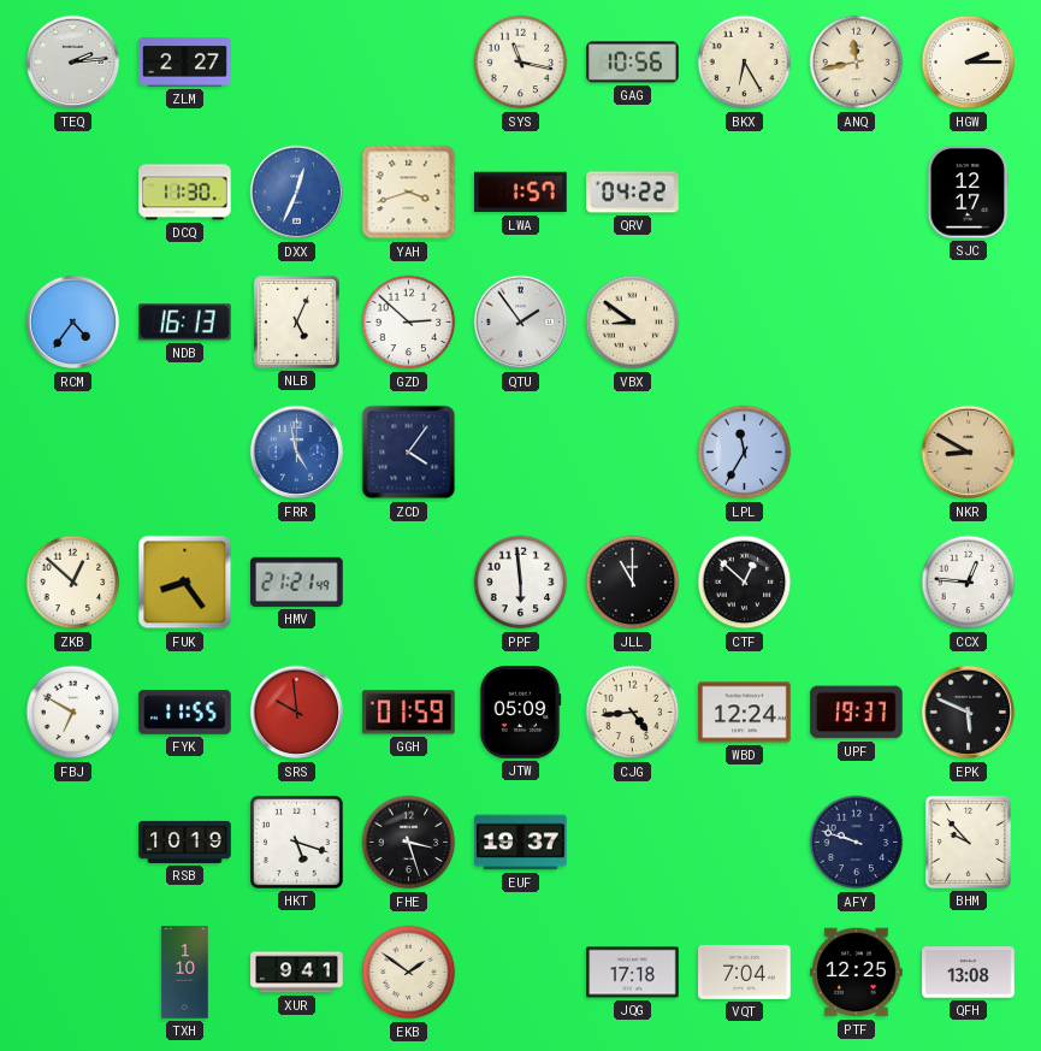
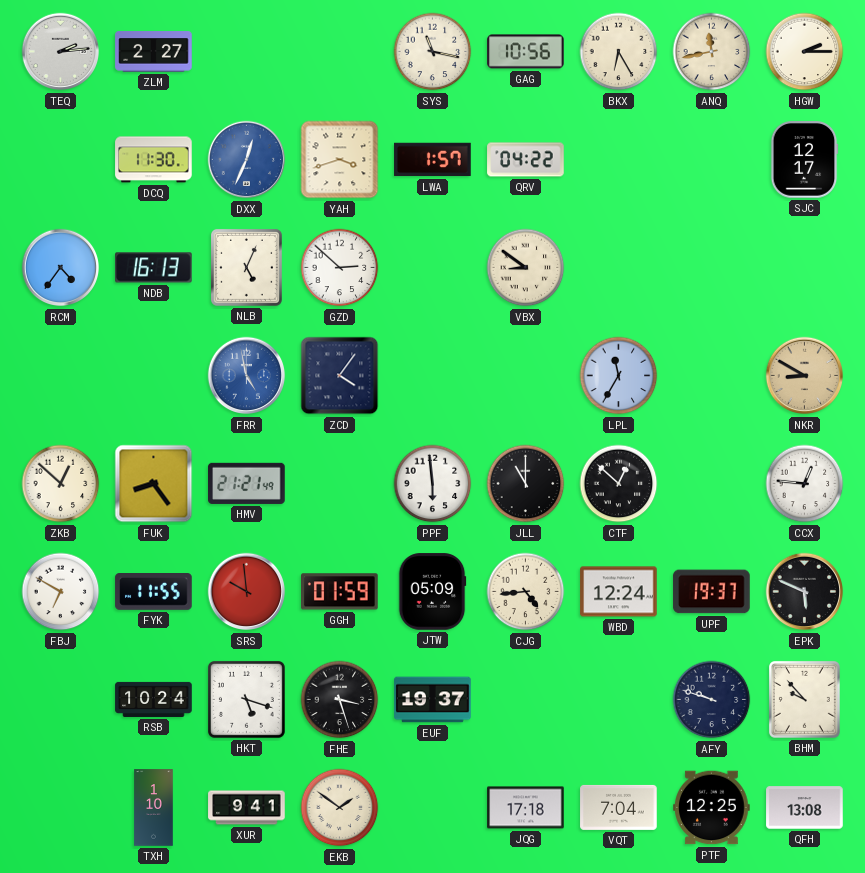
QTU: 1:54 -> none (521, 323)
RSB: 10:19 -> 10:24 (154, 699)
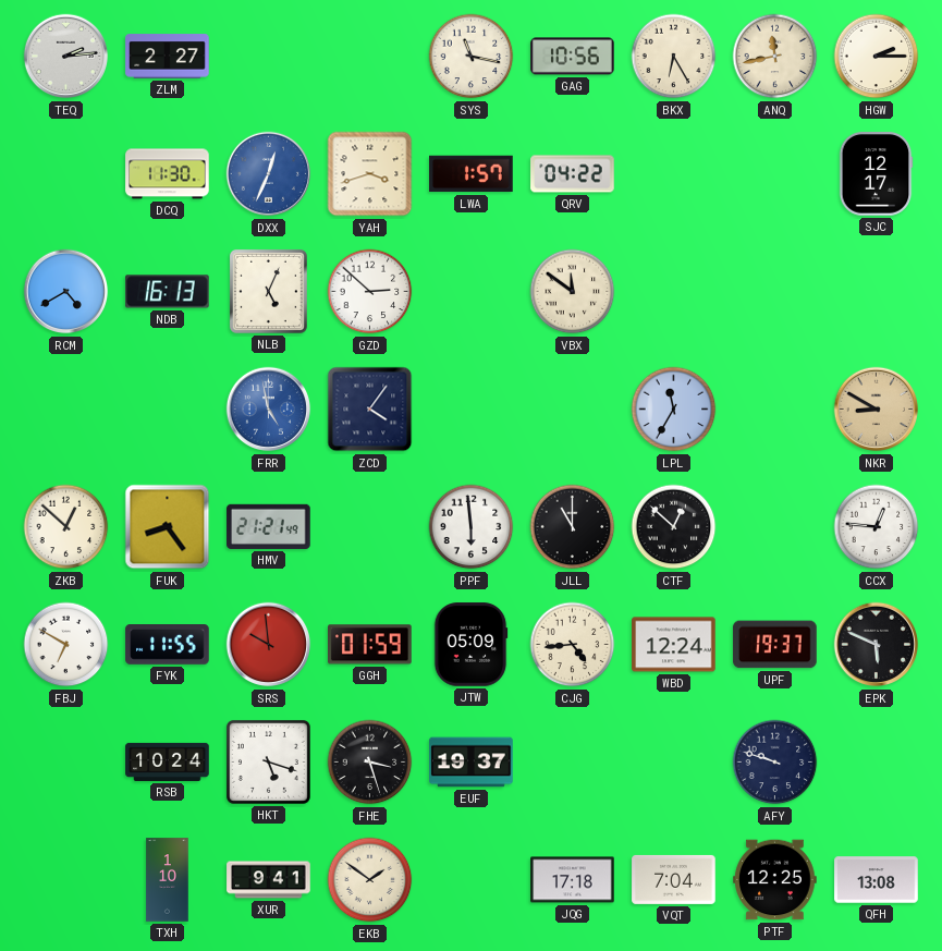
RCM: 4:36 -> 4:40 (66, 292)
VBX: 8:51 -> 11:51 (573, 292)
BHM: 9:53 -> none (804, 699)
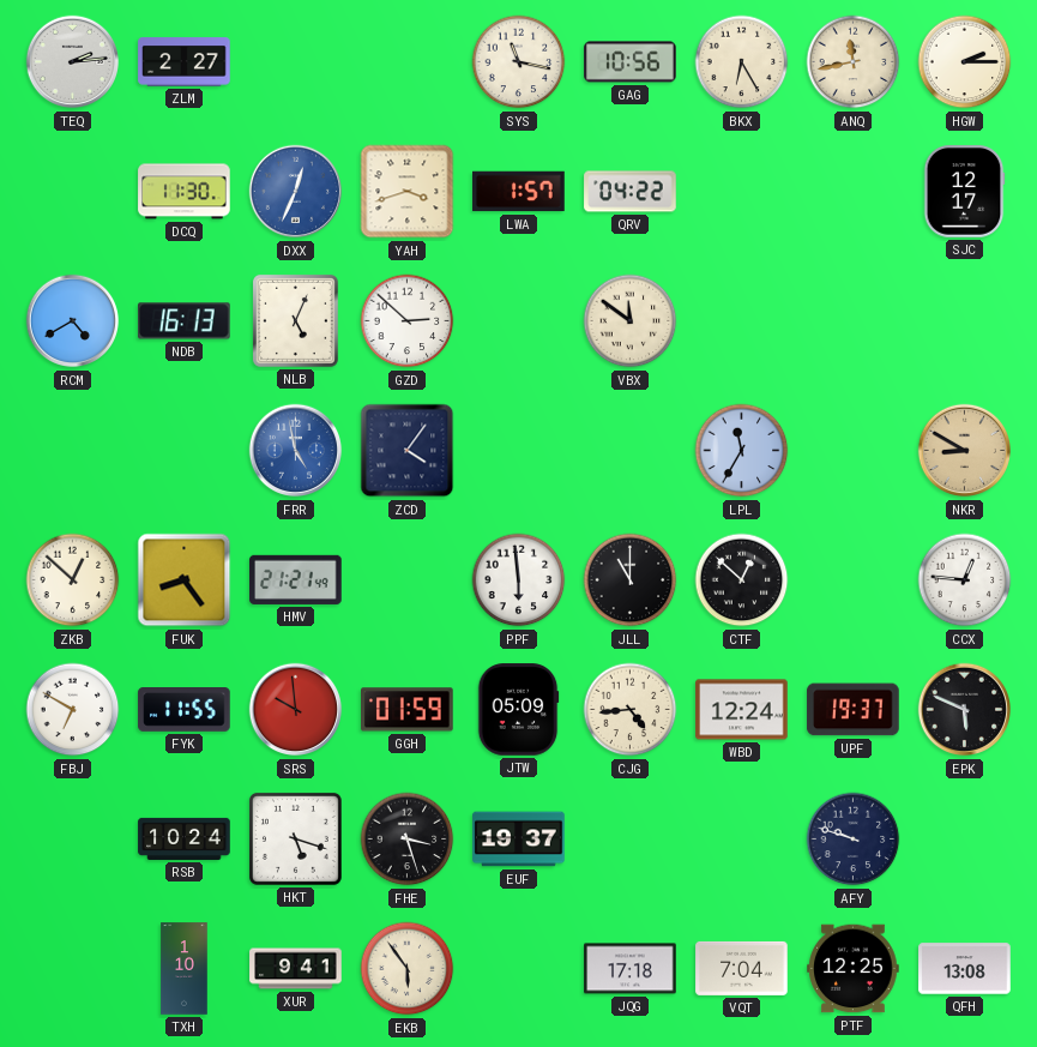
EKB: 1:51 -> 5:54 (408, 969)
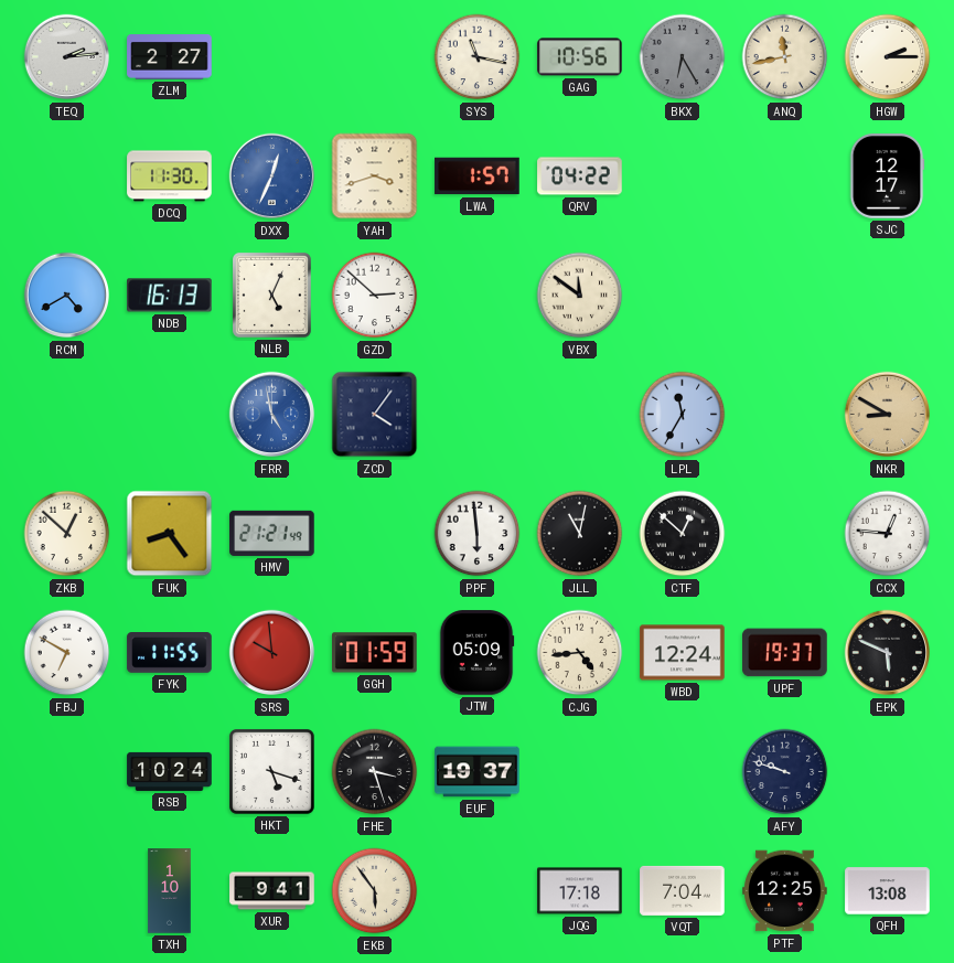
BKX dial: cream -> grey (683, 57)
JLL: 11:00 -> 11:02 (580, 534)
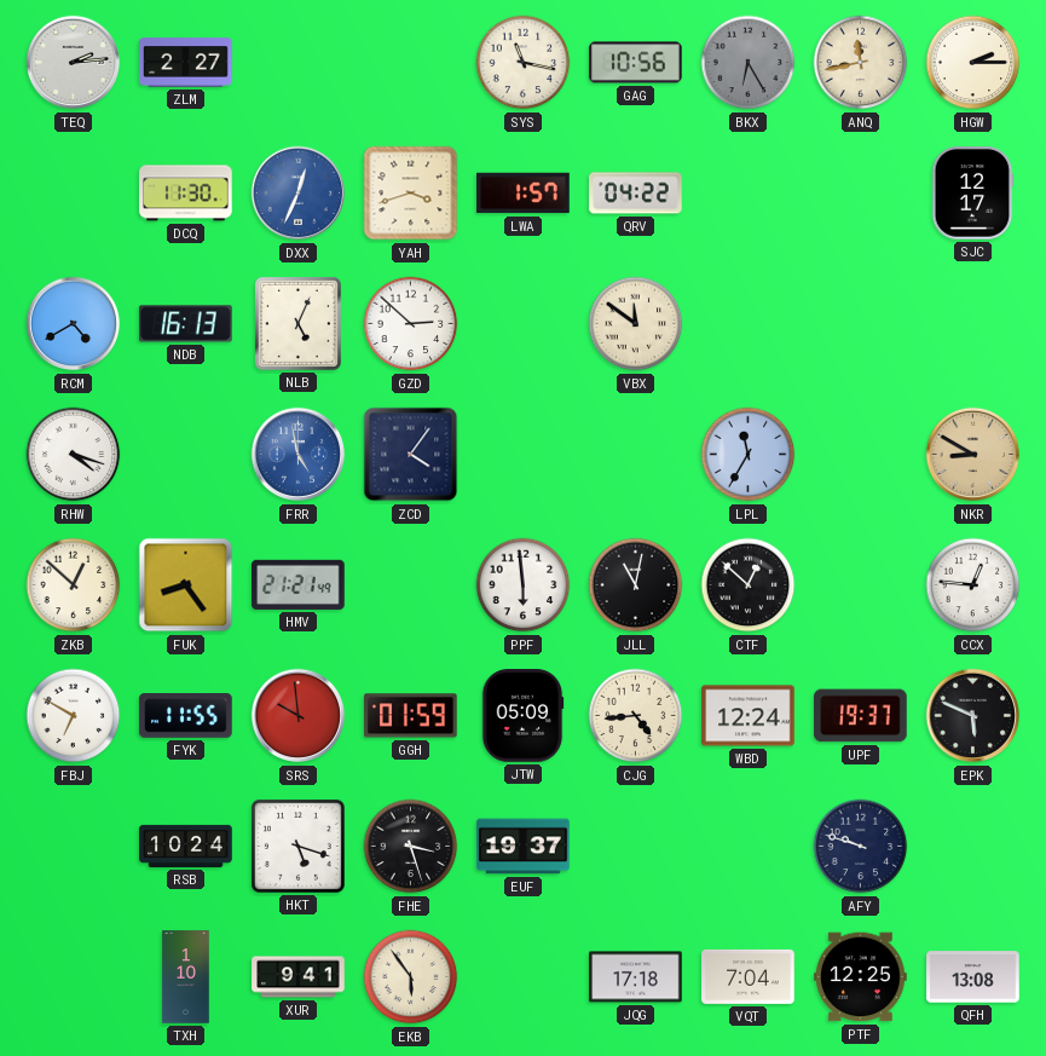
RHW: none -> 4:18 (74, 455)
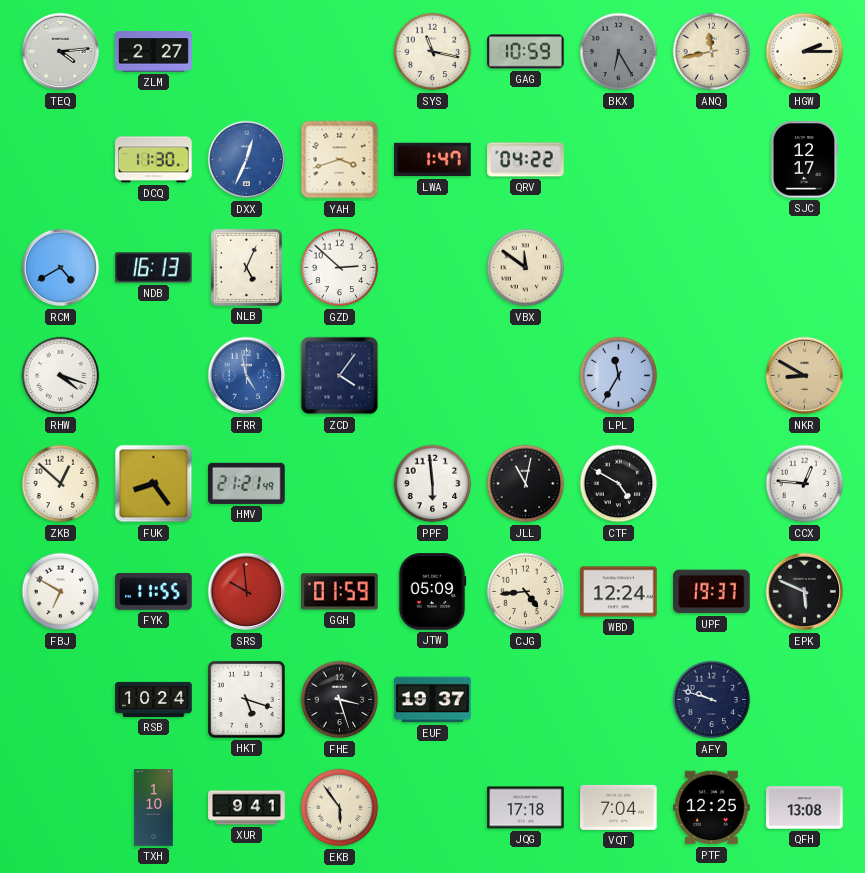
TEQ: 2:14 -> 4:14 (61, 52)
GAG: 10:56 -> 10:59 (526, 52)
LWA: 1:57 -> 1:47 (433, 160)
CTF: 12:52 -> 4:50 (619, 484)
